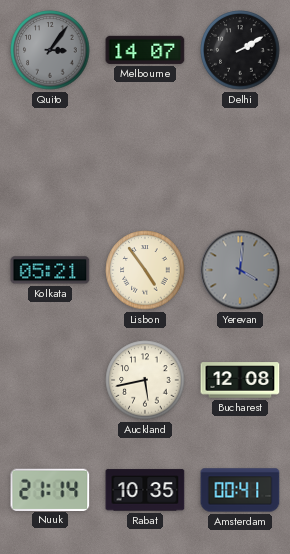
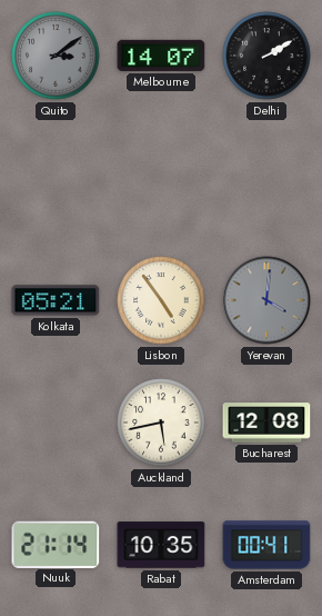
Quito: 3:06 -> 3:09 (56, 56)
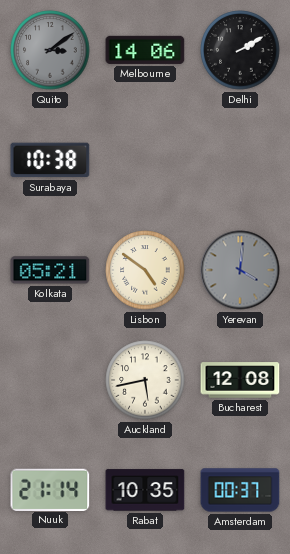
Melbourne: 14:07 -> 14:06 (145, 50)
Surabaya: none -> 10:38 (50, 160)
Lisbon: 4:54 -> 4:51 (145, 270)
Amsterdam: 00:41 -> 00:37 (240, 490)
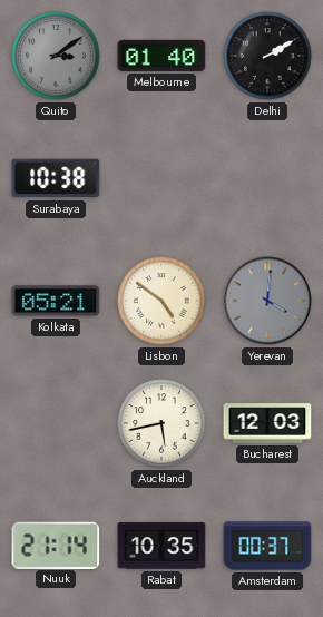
Melbourne: 14:06 -> 01:40 (161, 56)
Bucharest: 12:08 -> 12:03 (267, 423)
